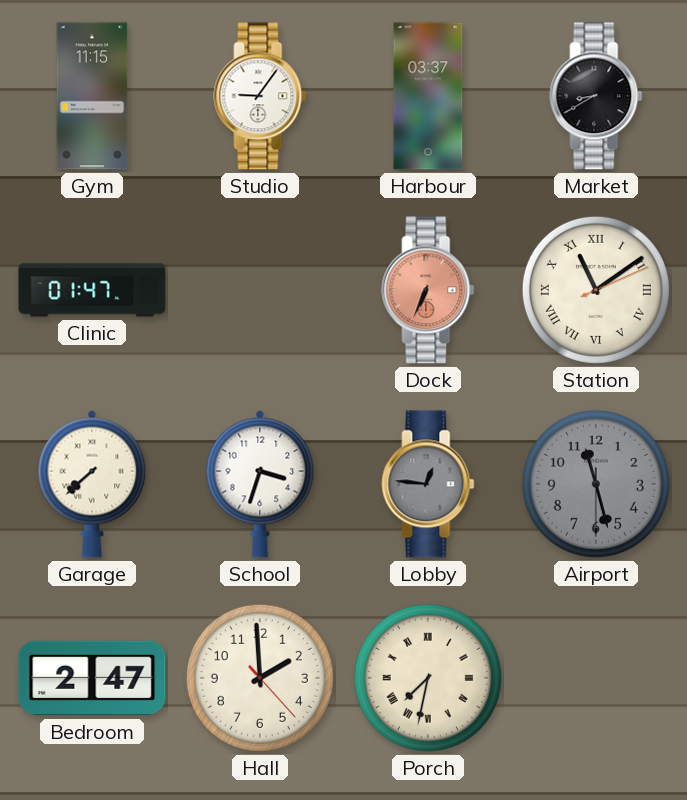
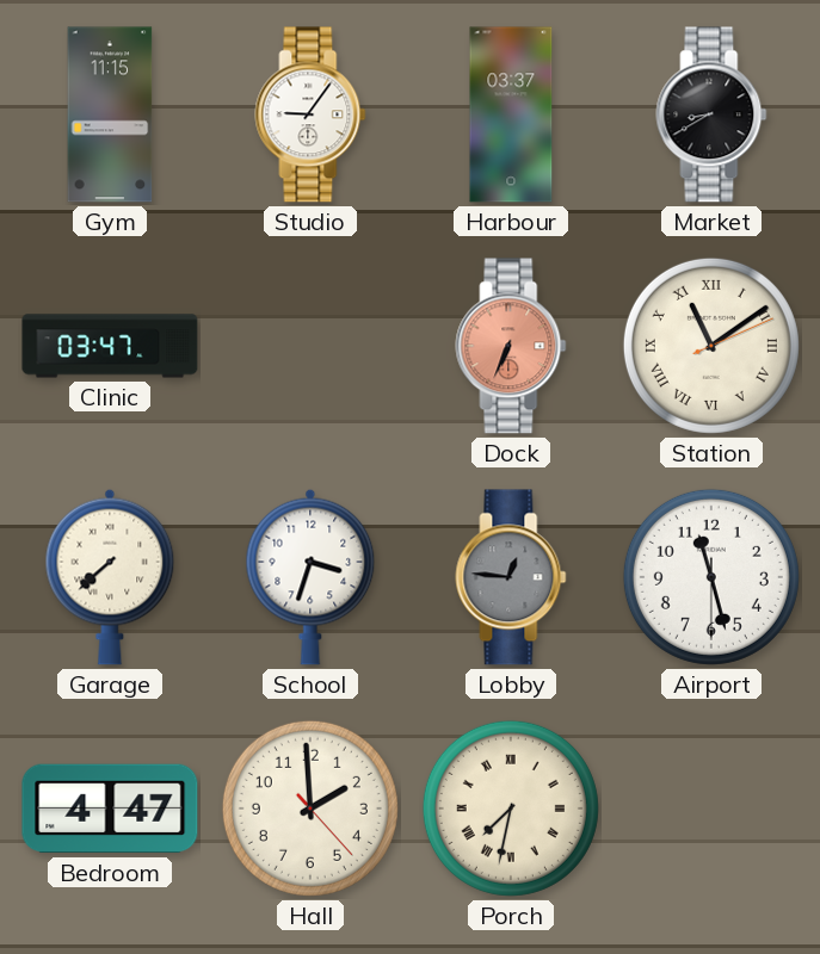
Clinic: 01:47 -> 03:47 (110, 346)
Airport dial: grey -> white (711, 577)
Bedroom: 2:47 -> 4:47 (110, 809)
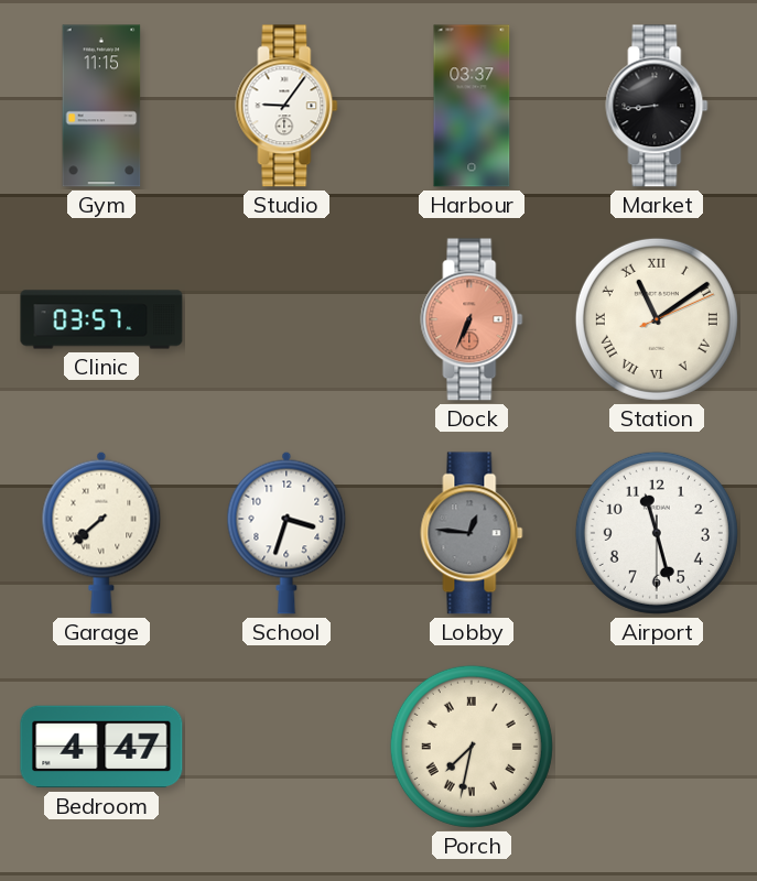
Market: 8:40 -> 8:44 (657, 106)
Clinic: 03:47 -> 03:57 (101, 319)
Hall: 1:59 -> none (310, 809)
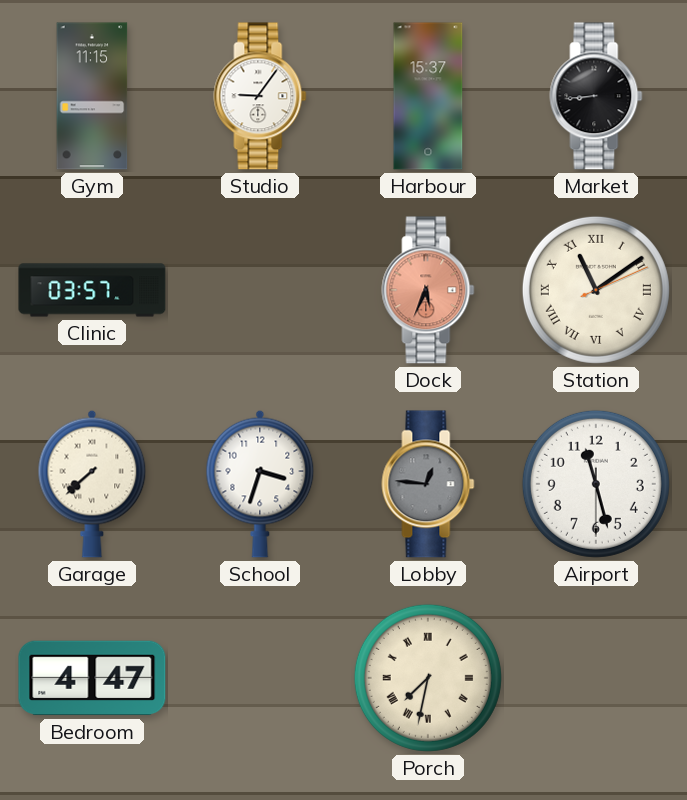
Harbour: 03:37 -> 15:37 (428, 96)
Dock: 6:34 -> 5:34 (428, 290)
